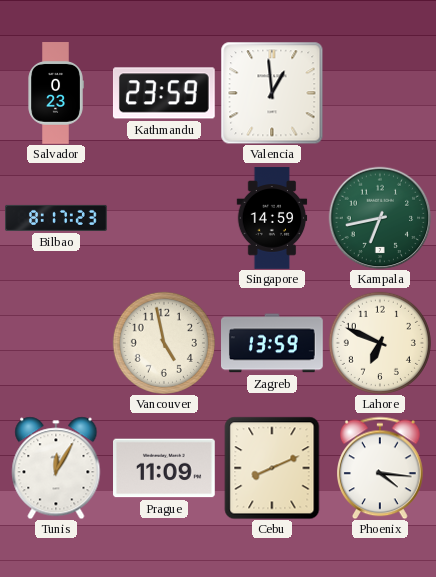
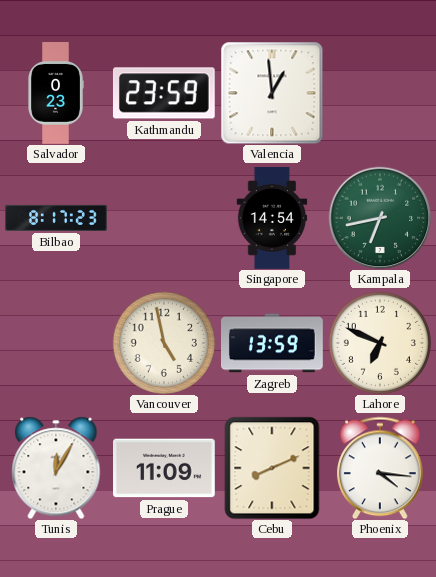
Singapore: 14:59 -> 14:54 (272, 218)
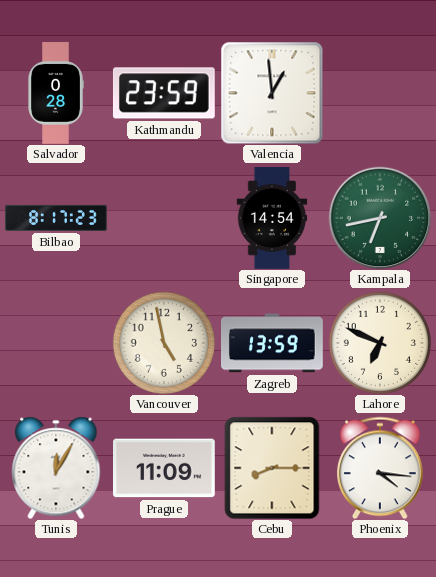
Salvador: 0:23 -> 0:28 (56, 93)
Cebu: 8:11 -> 8:15 (272, 468)
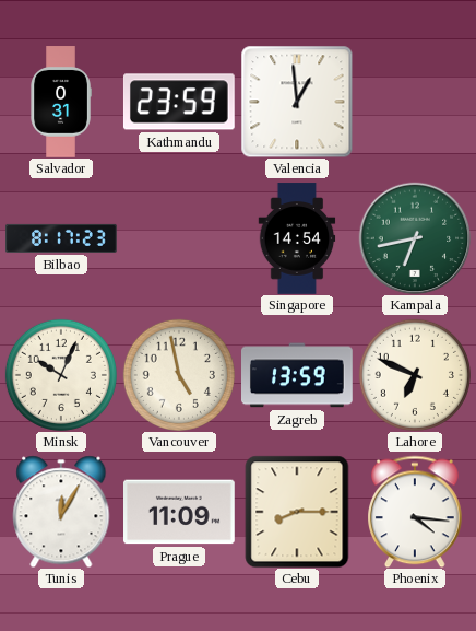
Salvador: 0:28 -> 0:31 (61, 102)
Minsk: none -> 10:04 (61, 375)
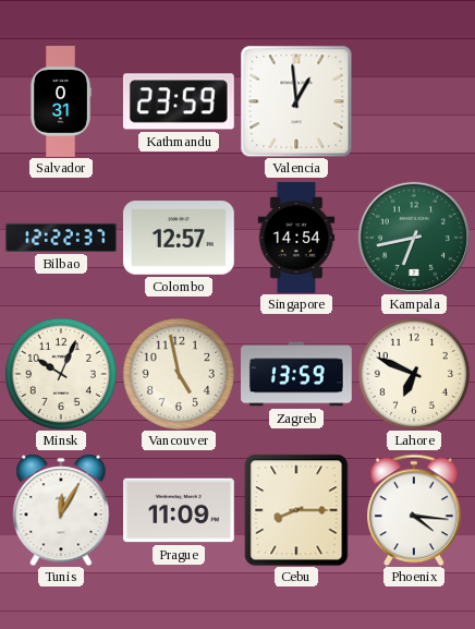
Bilbao: 8:17 -> 12:22 (61, 238)
Colombo: none -> 12:57 (180, 238)
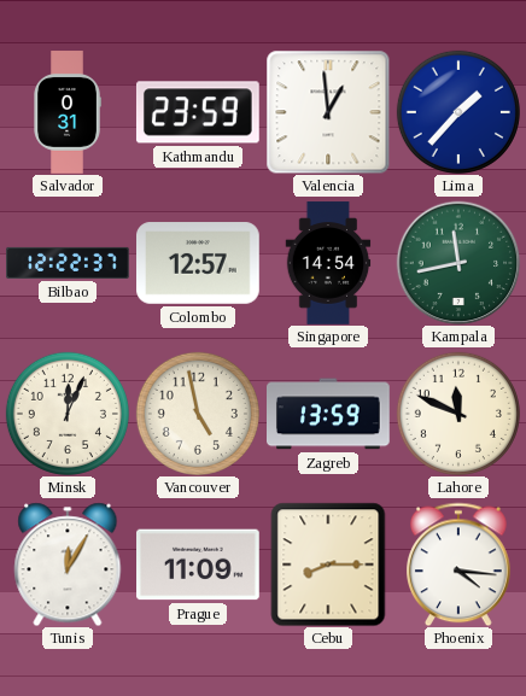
Lima: none -> 1:37 (458, 112)
Kampala: 6:43 -> 11:43 (458, 263)
Minsk: 10:04 -> 12:04 (68, 414)
Lahore: 6:49 -> 11:49 (458, 414)
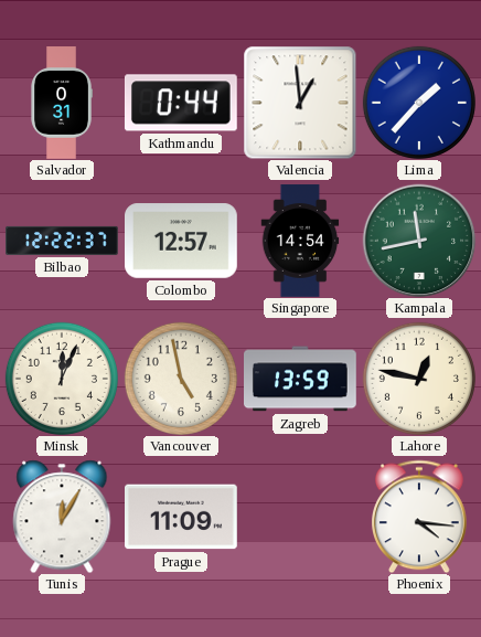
Kathmandu: 23:59 -> 0:44 (181, 103)
Lahore: 11:49 -> 12:47 (419, 379)
Cebu: 8:15 -> none (328, 565)
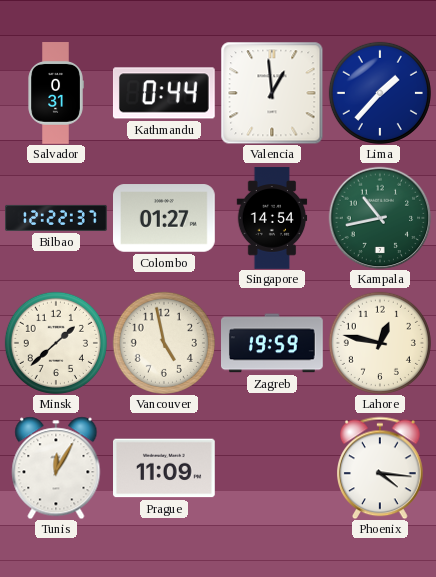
Colombo: 12:57 -> 01:27 (165, 218)
Kampala: 11:43 -> 10:43 (380, 218)
Minsk: 12:04 -> 1:38 (56, 343)
Zagreb: 13:59 -> 19:59 (273, 343)
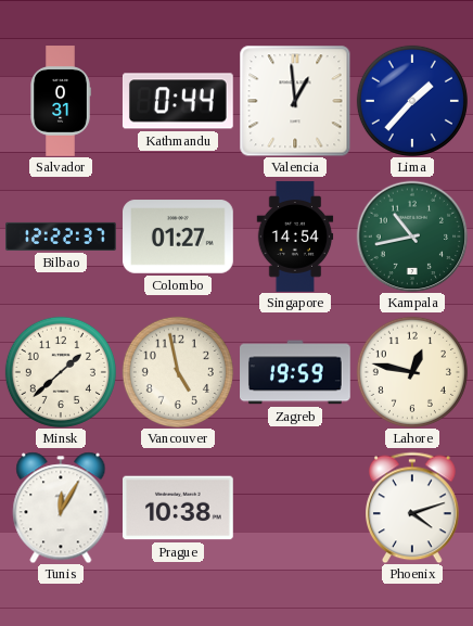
Prague: 11:09 -> 10:38 (179, 508)
Phoenix: 4:16 -> 4:12 (413, 508)
